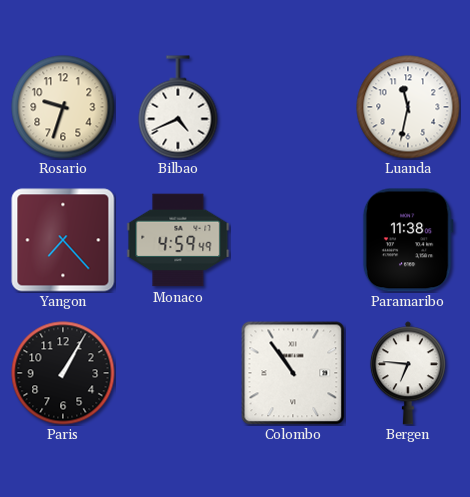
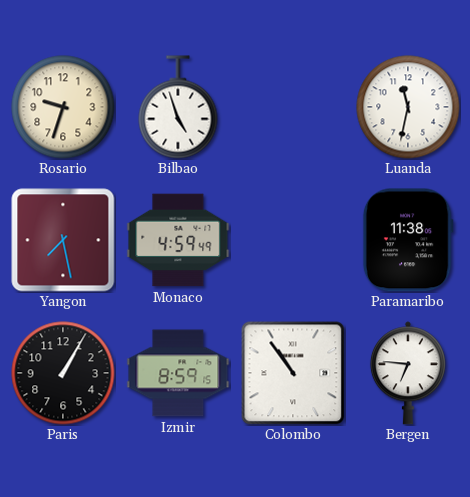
Bilbao: 4:41 -> 4:57 (178, 107)
Yangon: 7:23 -> 7:28 (63, 240)
Izmir: none -> 8:59 (178, 373)
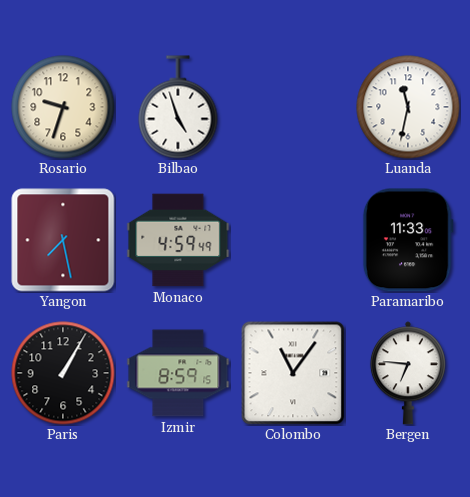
Paramaribo: 11:38 -> 11:33 (408, 240)
Colombo: 10:54 -> 11:06 (293, 373)
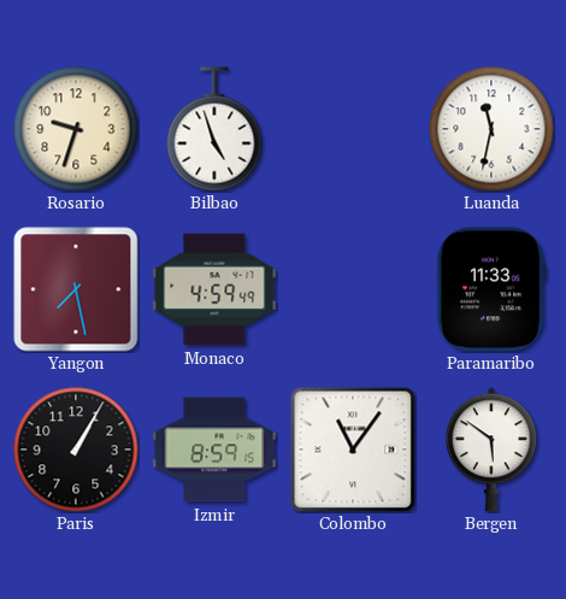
Bergen: 6:46 -> 5:51 (491, 450)
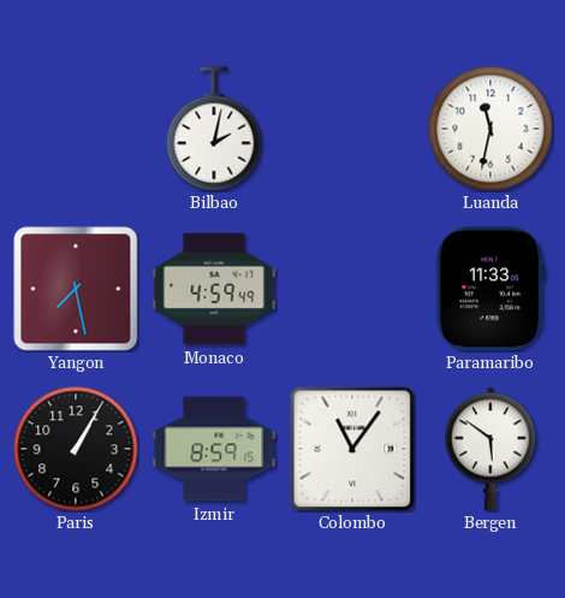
Rosario: 9:33 -> none (76, 129)
Bilbao: 4:57 -> 2:02 (214, 129)
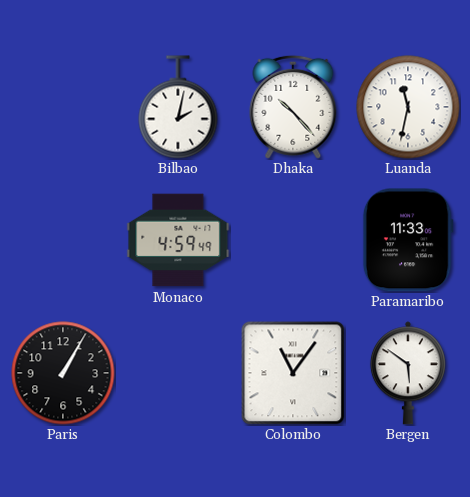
Dhaka: none -> 10:23 (293, 107)
Yangon: 7:28 -> none (76, 289)
Izmir: 8:59 -> none (214, 449)
